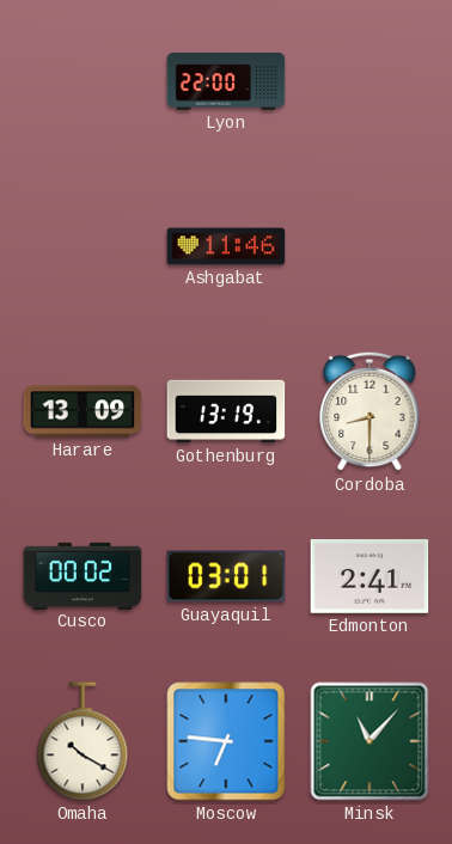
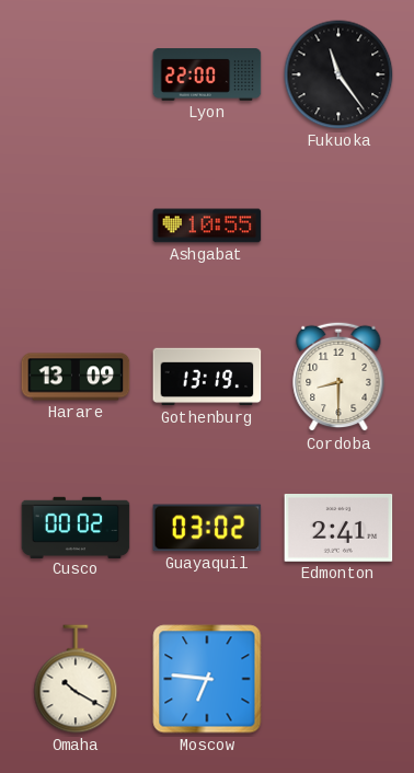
Fukuoka: none -> 11:24 (338, 74)
Ashgabat: 11:46 -> 10:55 (207, 226)
Guayaquil: 03:01 -> 03:02 (207, 528)
Minsk: 11:07 -> none (369, 741)
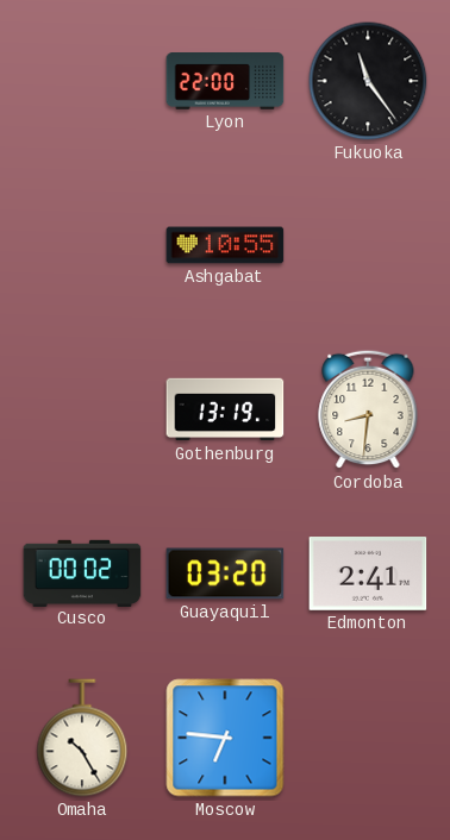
Harare: 13:09 -> none (76, 377)
Cordoba: 8:30 -> 8:31 (368, 409)
Guayaquil: 03:02 -> 03:20 (225, 573)
Omaha: 10:20 -> 10:25 (82, 738)
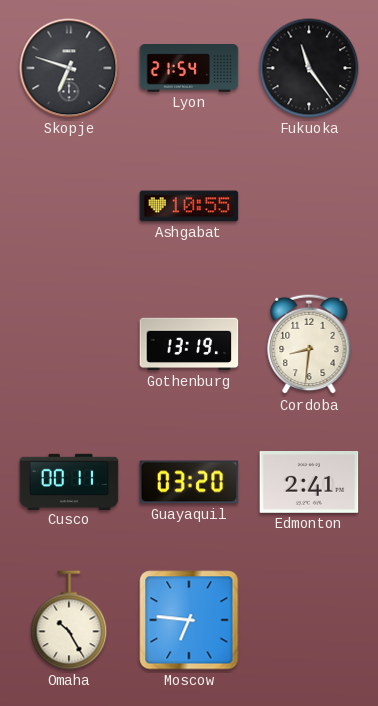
Skopje: none -> 6:48 (69, 68)
Lyon: 22:00 -> 21:54 (189, 69)
Cusco: 00:02 -> 00:11 (69, 481)
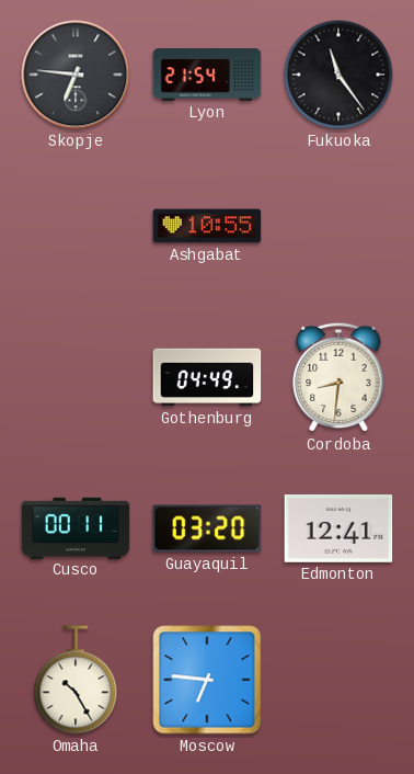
Skopje: 6:48 -> 6:46 (76, 75)
Gothenburg: 13:19 -> 04:49 (207, 377)
Edmonton: 2:41 -> 12:41 (338, 530)
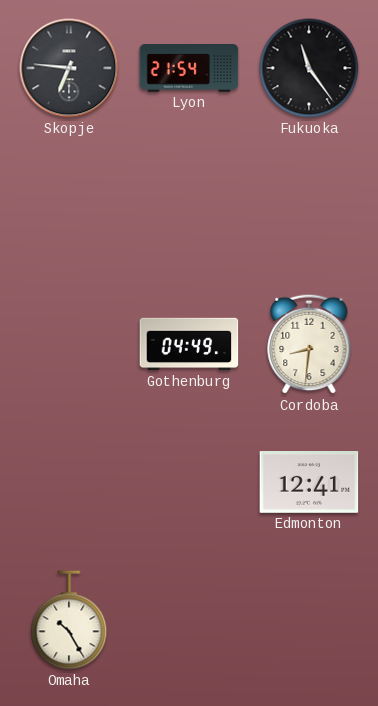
Ashgabat: 10:55 -> none (207, 226)
Cusco: 00:11 -> none (76, 527)
Guayaquil: 03:20 -> none (207, 528)
Moscow: 6:46 -> none (207, 680)
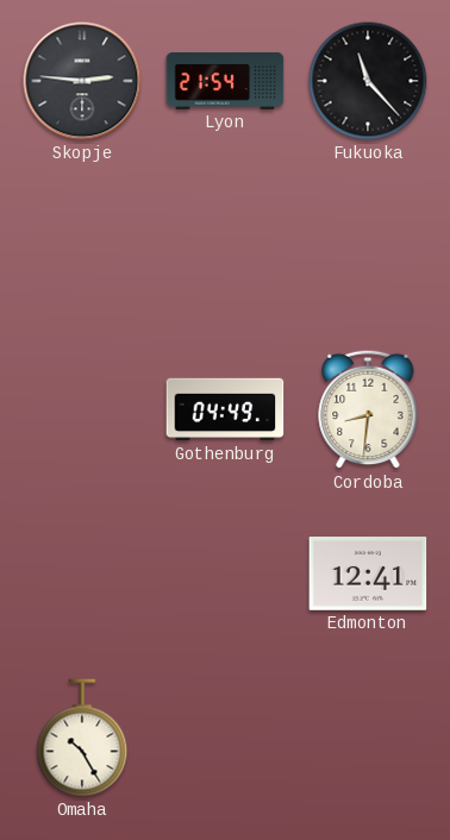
Skopje: 6:46 -> 2:46 (82, 81)
Fukuoka: 11:24 -> 11:23 (368, 81)
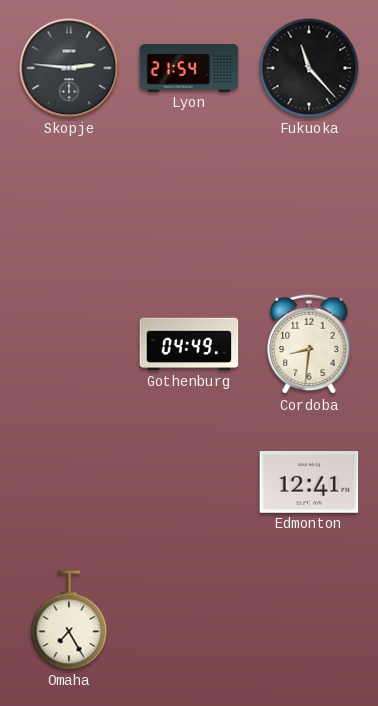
Omaha: 10:25 -> 7:25 (69, 620)
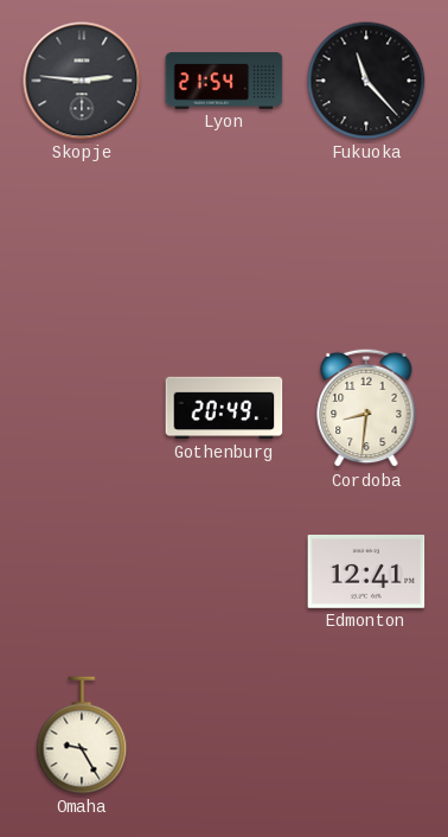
Gothenburg: 04:49 -> 20:49 (224, 408)
Omaha: 7:25 -> 9:25 (82, 735)
